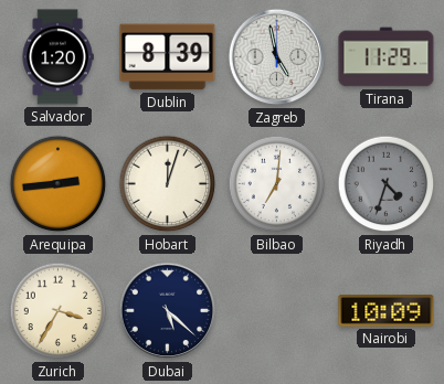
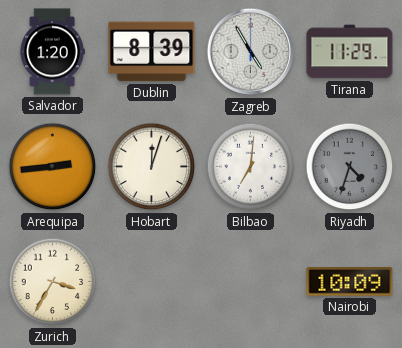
Zagreb: 4:58 -> 4:55 (251, 52)
Dubai: 5:22 -> none (168, 311)
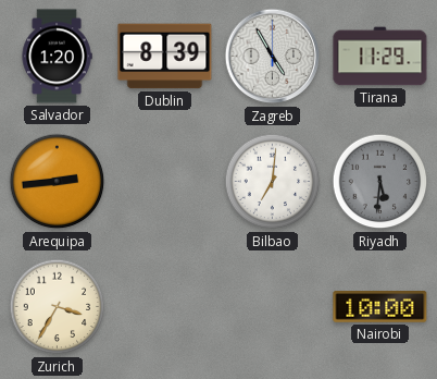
Hobart: 12:03 -> none (152, 167)
Riyadh: 4:33 -> 5:31 (380, 182)
Nairobi: 10:09 -> 10:00 (380, 307)
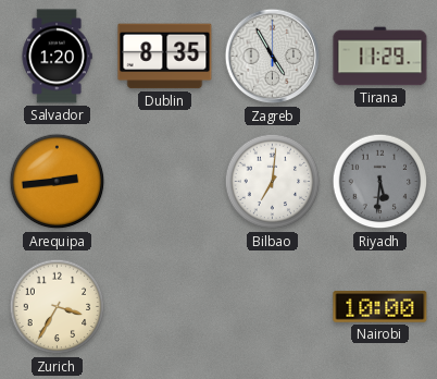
Dublin: 8:39 -> 8:35 (165, 57)
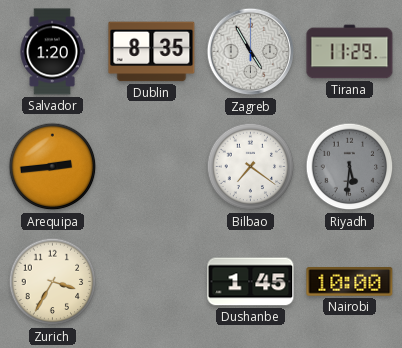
Bilbao: 7:01 -> 7:21 (251, 167)
Dushanbe: none -> 1:45 (251, 282)
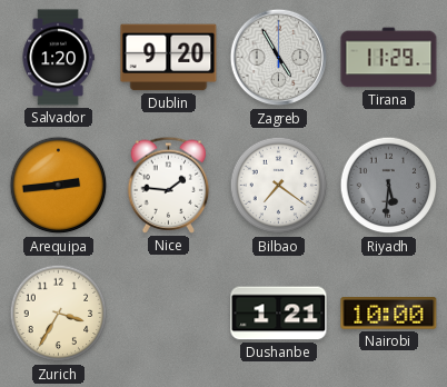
Dublin: 8:35 -> 9:20 (169, 58)
Nice: none -> 1:46 (169, 185)
Dushanbe: 1:45 -> 1:21 (279, 314)
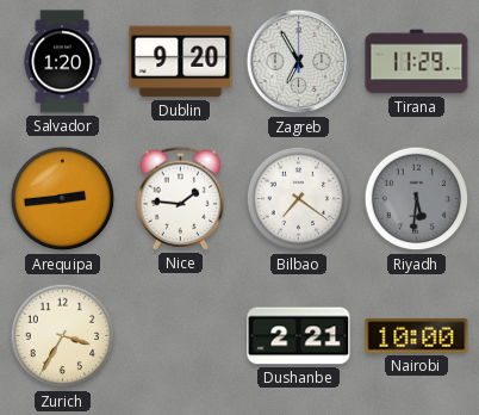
Zagreb: 4:55 -> 6:55 (299, 62)
Dushanbe: 1:21 -> 2:21 (299, 336)
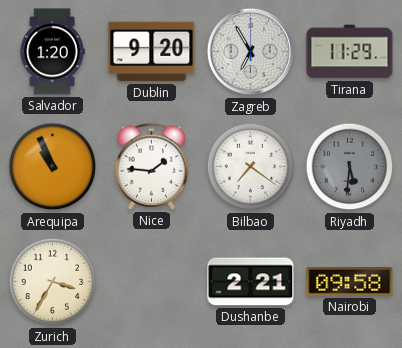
Arequipa: 2:44 -> 10:56 (53, 167)
Nairobi: 10:00 -> 09:58 (350, 282)
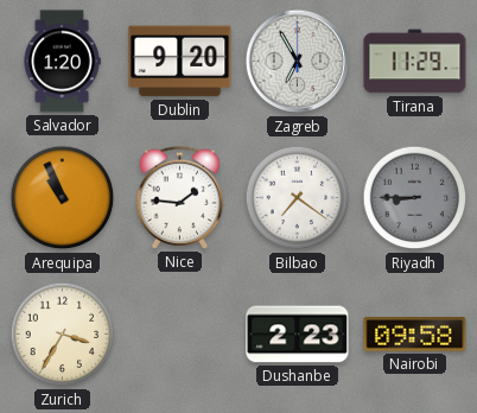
Riyadh: 5:31 -> 8:45 (415, 198)
Dushanbe: 2:21 -> 2:23 (298, 335)
